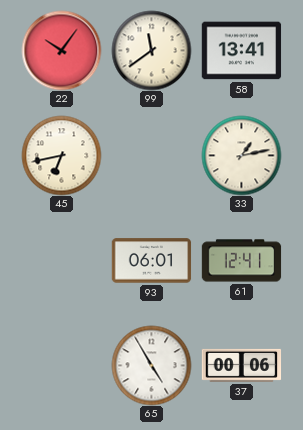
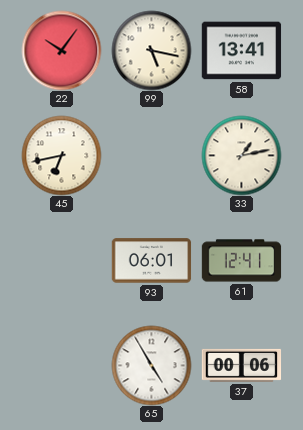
99: 11:39 -> 5:17 (151, 50)
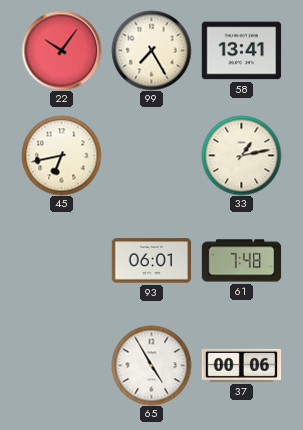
99: 5:17 -> 7:25 (151, 50)
61: 12:41 -> 7:48 (241, 261)
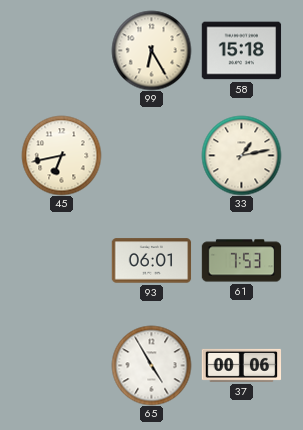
22: 10:06 -> none (61, 50)
99: 7:25 -> 6:25 (151, 50)
58: 13:41 -> 15:18 (241, 51)
61: 7:48 -> 7:53 (241, 261)
